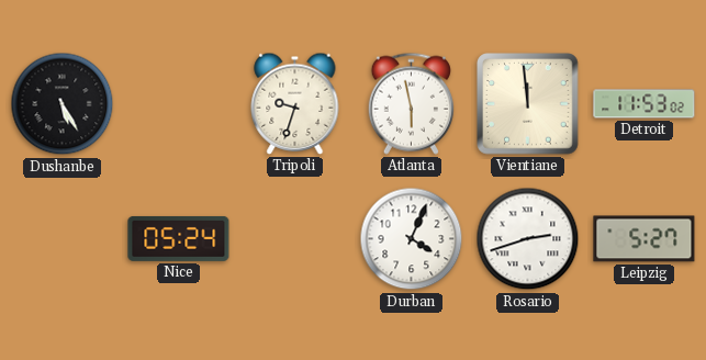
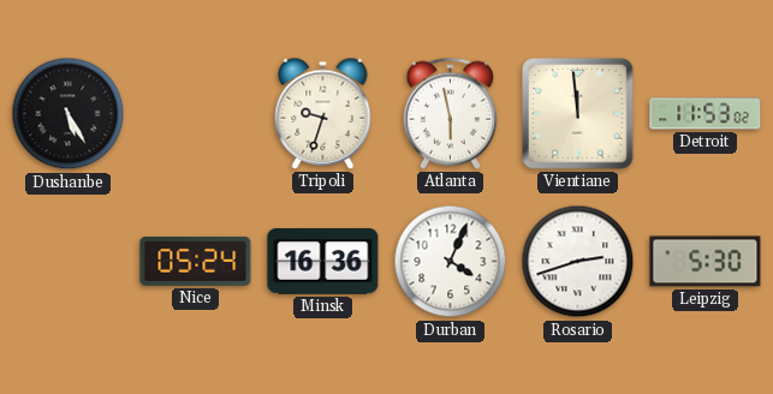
Minsk: none -> 16:36 (323, 262)
Leipzig: 5:27 -> 5:30 (706, 262)
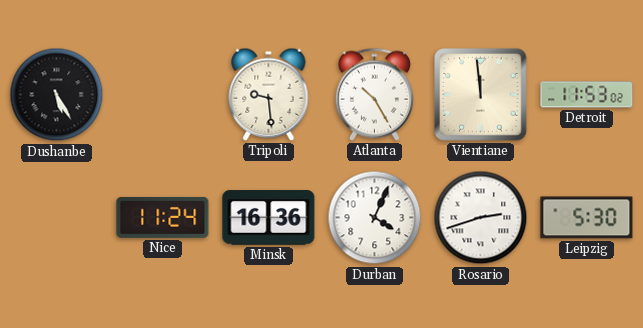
Tripoli: 9:33 -> 9:29 (269, 94)
Atlanta: 5:58 -> 10:25 (374, 94)
Nice: 05:24 -> 11:24 (163, 217)
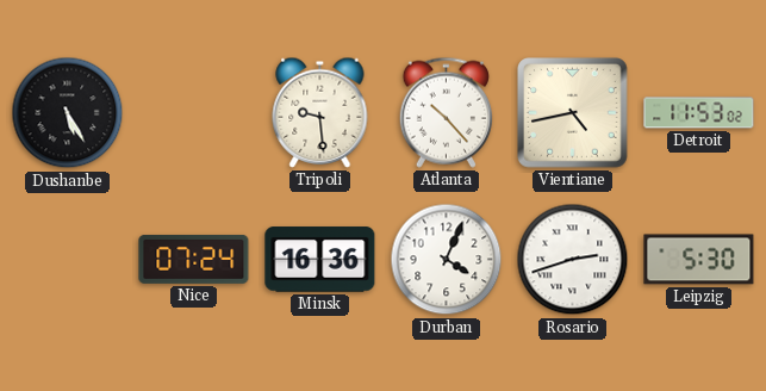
Atlanta: 10:25 -> 10:23 (446, 112)
Vientiane: 11:59 -> 4:43 (573, 113)
Nice: 11:24 -> 07:24 (194, 259)
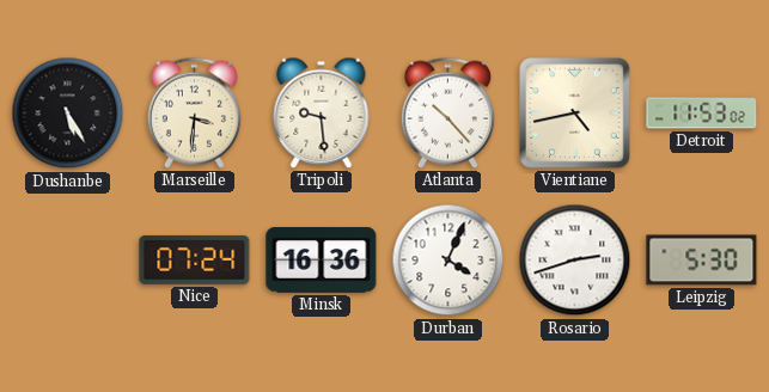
Marseille: none -> 3:31 (194, 112)
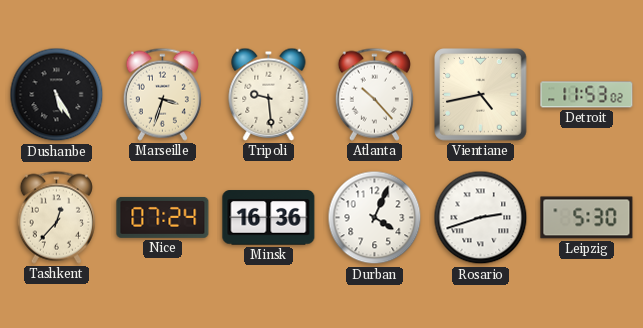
Marseille: 3:31 -> 3:33 (162, 94)
Tashkent: none -> 12:37 (56, 217)
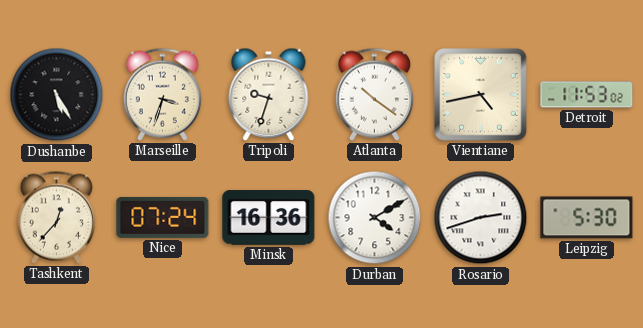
Tripoli: 9:29 -> 9:33 (269, 94)
Atlanta: 10:23 -> 10:21 (374, 94)
Durban: 4:04 -> 4:10 (375, 218)
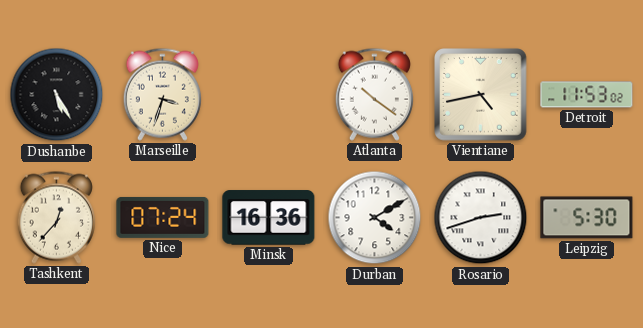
Tripoli: 9:33 -> none (269, 94)
